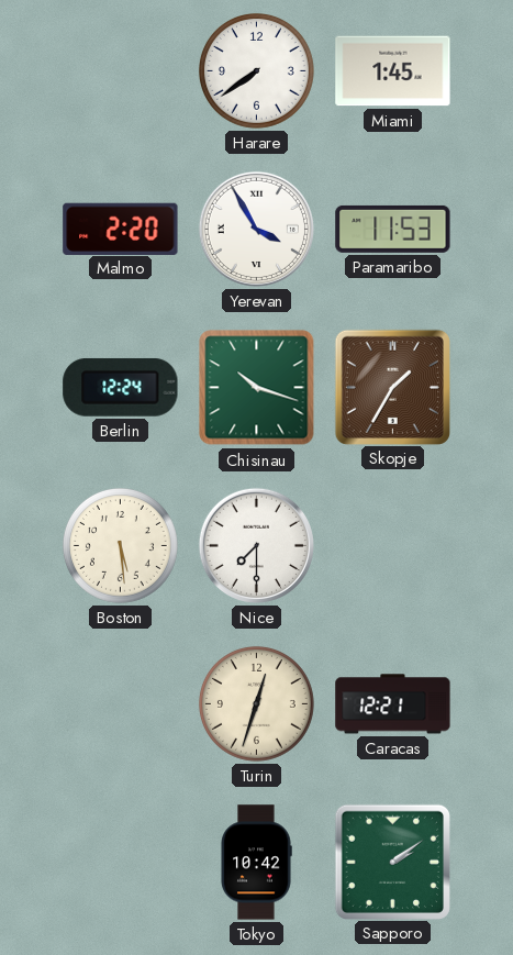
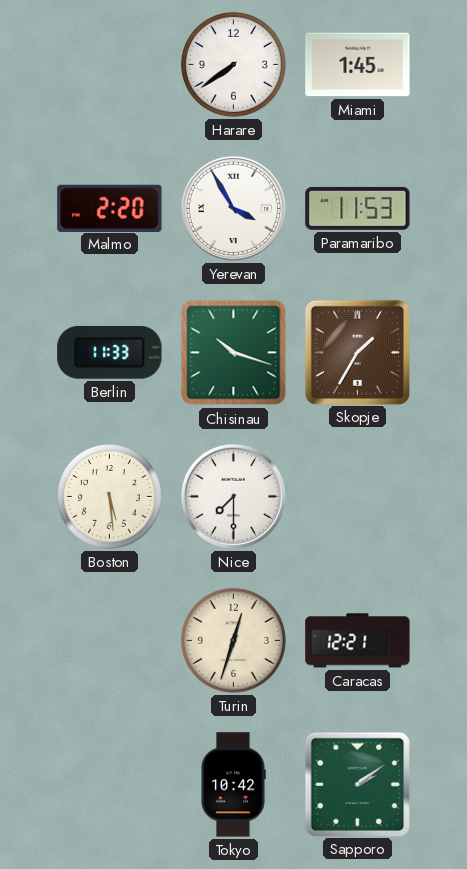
Berlin: 12:24 -> 11:33 (110, 352)
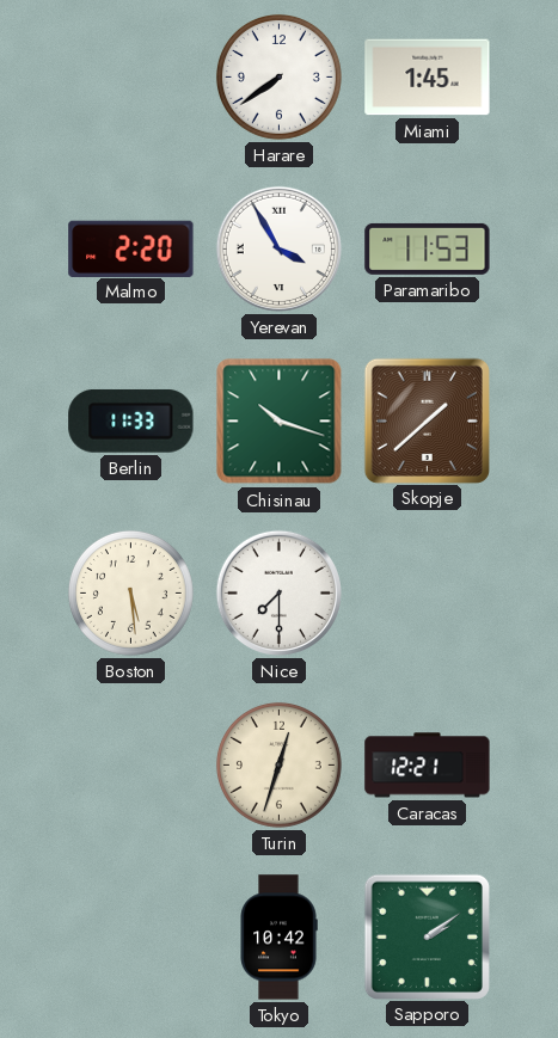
Skopje: 1:35 -> 1:38 (427, 420)
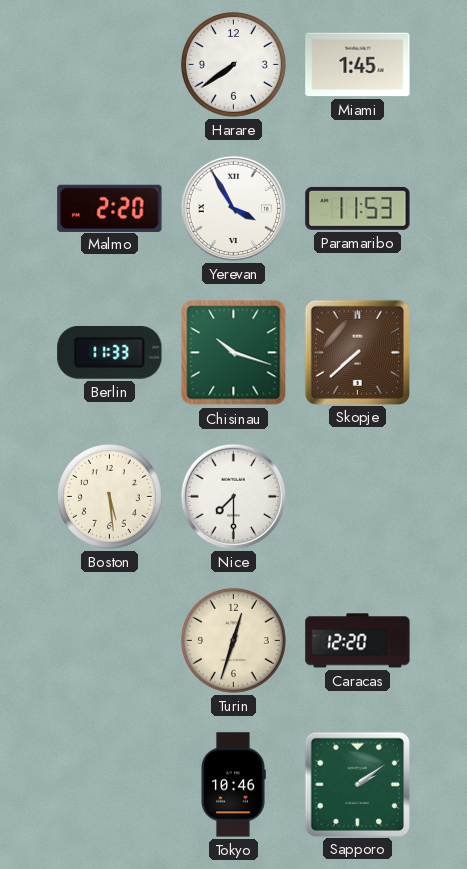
Skopje: 1:38 -> 7:38 (357, 352)
Caracas: 12:21 -> 12:20 (358, 641)
Tokyo: 10:42 -> 10:46 (233, 785)
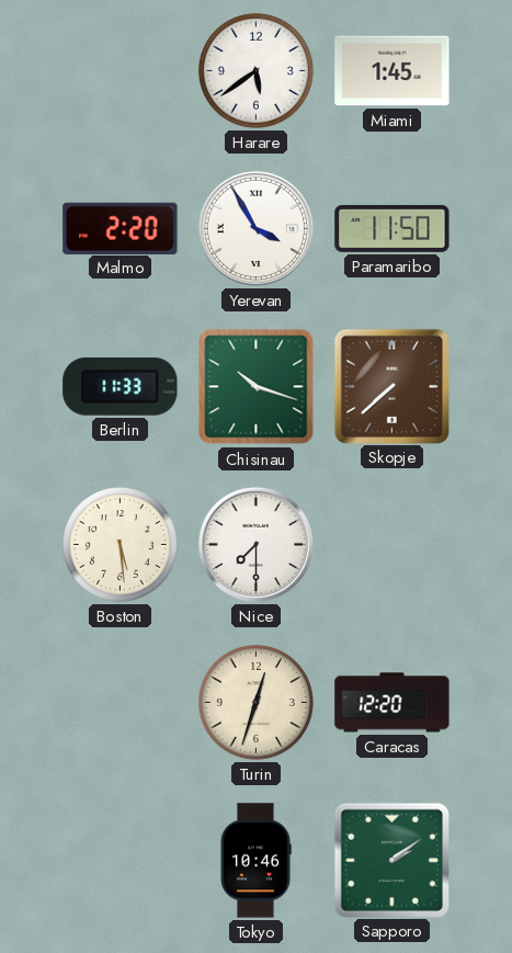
Harare: 7:39 -> 5:39 (255, 70)
Paramaribo: 11:53 -> 11:50 (392, 228)
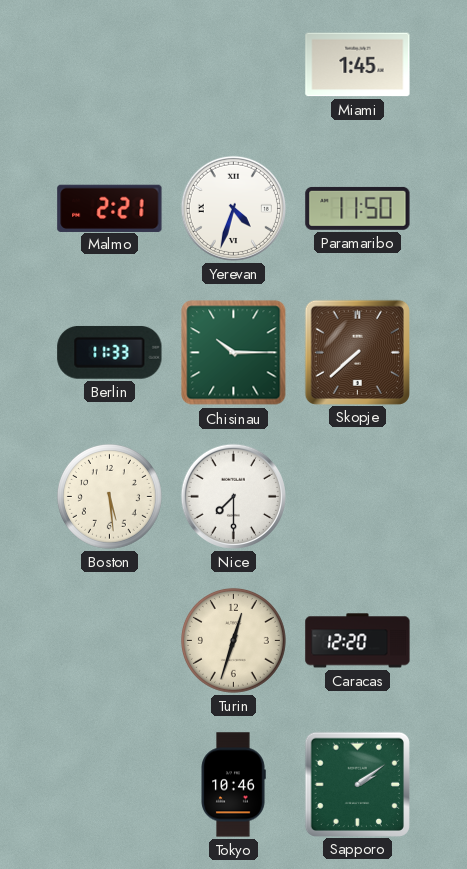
Harare: 5:39 -> none (255, 70)
Malmo: 2:20 -> 2:21 (110, 208)
Yerevan: 3:55 -> 4:33 (233, 208)
Chisinau: 10:18 -> 10:15 (234, 353)
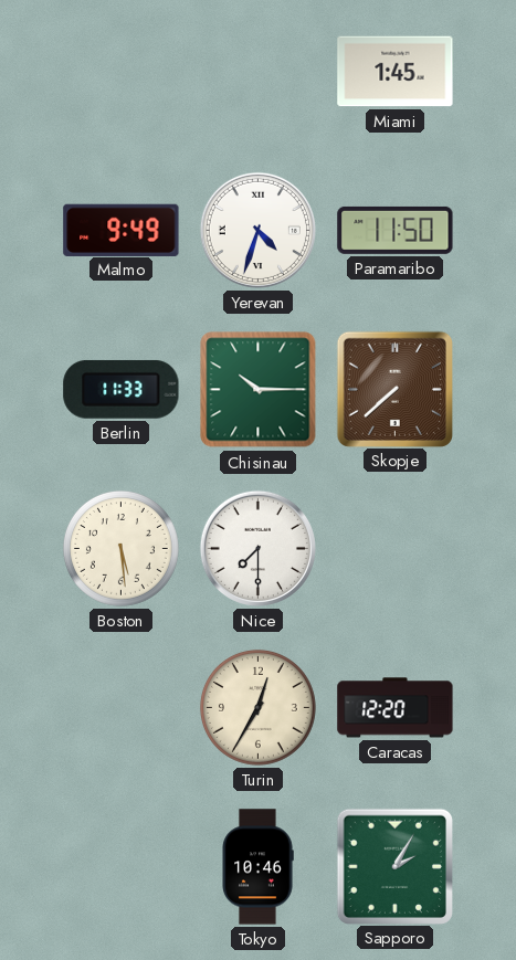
Malmo: 2:21 -> 9:49 (122, 230)
Turin: 12:33 -> 12:35 (257, 707)
Sapporo: 2:09 -> 2:05 (394, 866)
